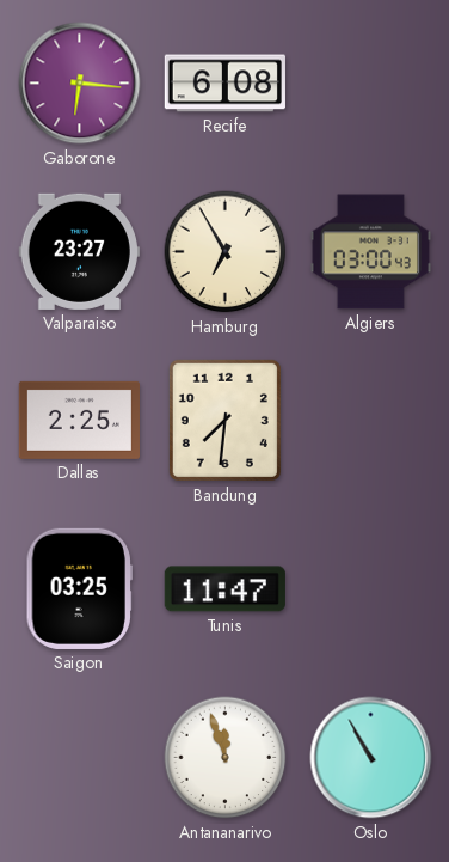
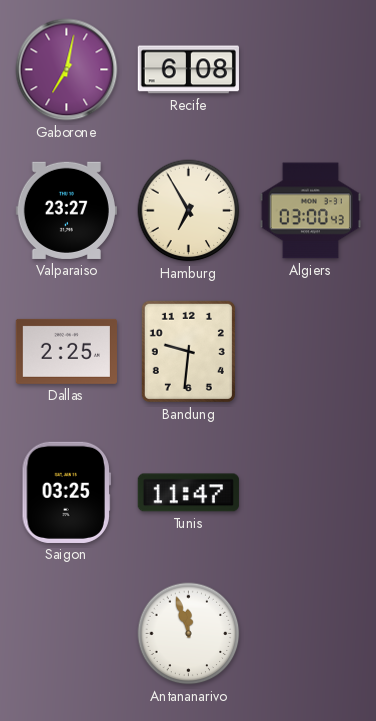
Gaborone: 6:16 -> 7:02 (67, 70)
Bandung: 7:31 -> 9:31 (188, 351)
Oslo: 10:55 -> none (371, 758)
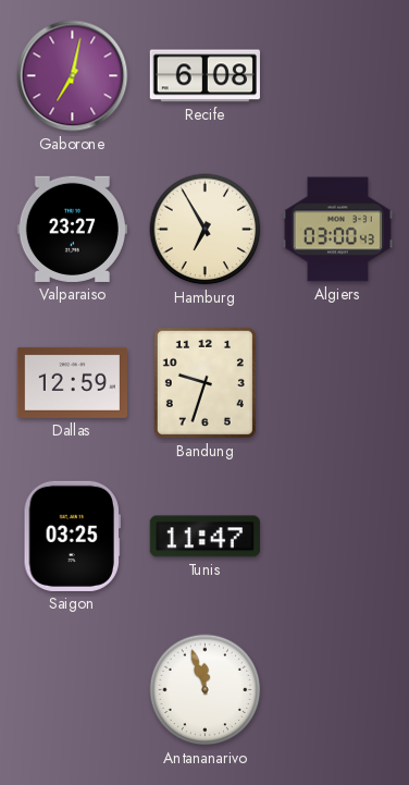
Dallas: 2:25 -> 12:59 (72, 382)
Bandung: 9:31 -> 9:33 (205, 382)
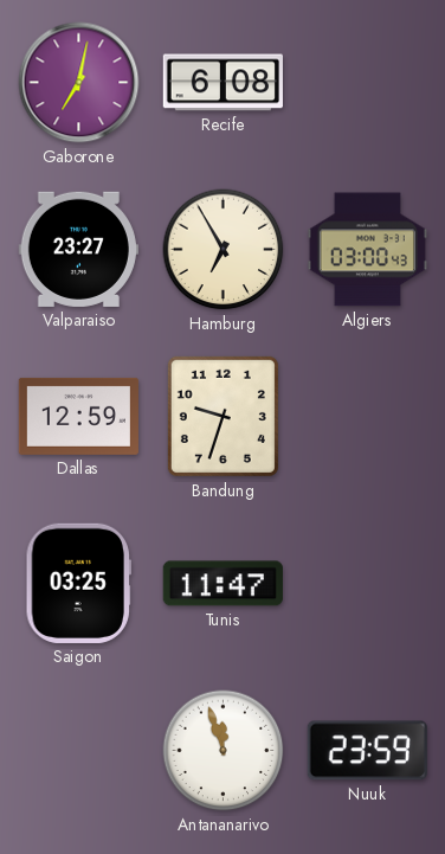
Nuuk: none -> 23:59 (367, 751)
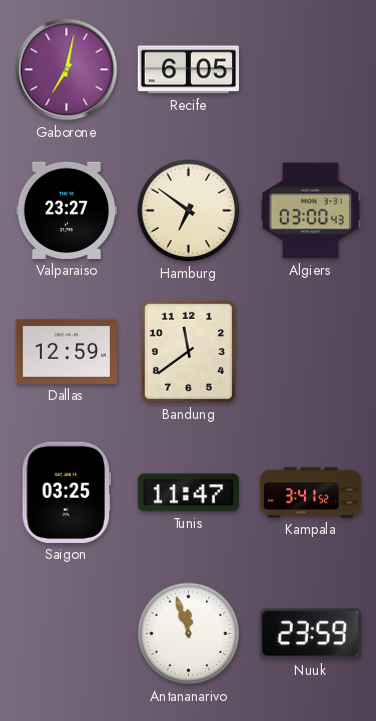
Recife: 6:08 -> 6:05 (188, 70)
Hamburg: 6:55 -> 6:51 (189, 211)
Bandung: 9:33 -> 11:39 (188, 351)
Kampala: none -> 3:41 (310, 493)
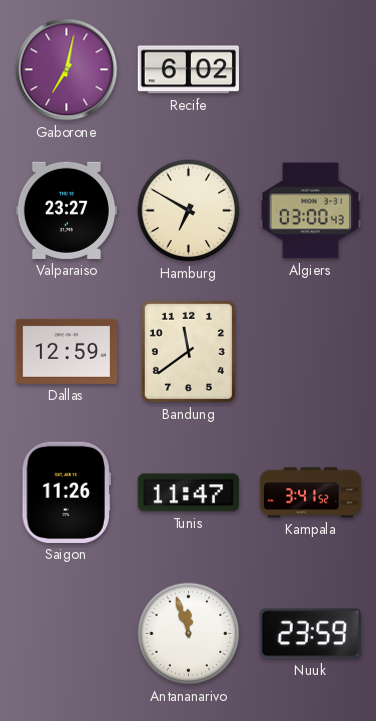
Recife: 6:05 -> 6:02 (188, 70)
Hamburg: 6:51 -> 6:50 (189, 211)
Saigon: 03:25 -> 11:26 (66, 492)
